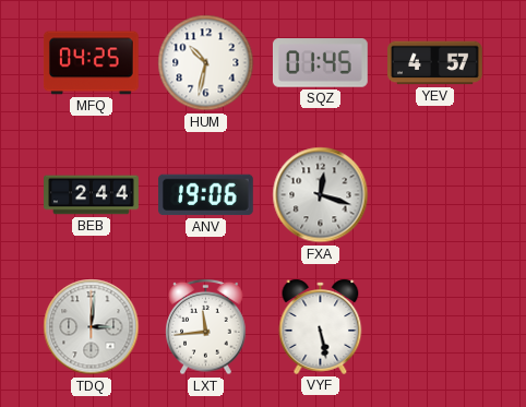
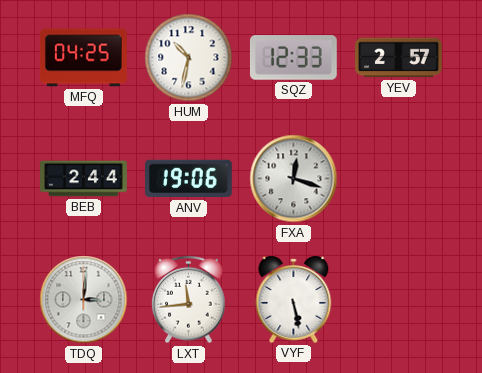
SQZ: 01:45 -> 12:33 (294, 58)
YEV: 4:57 -> 2:57 (399, 58)
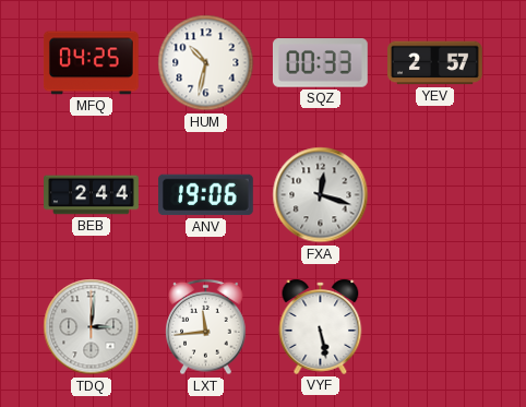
SQZ: 12:33 -> 00:33 (321, 63)
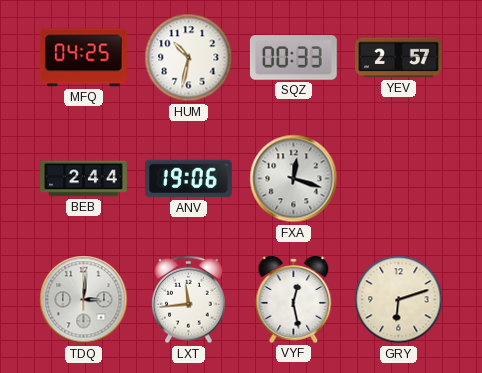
VYF: 5:28 -> 12:28 (294, 299)
GRY: none -> 6:12 (399, 300)
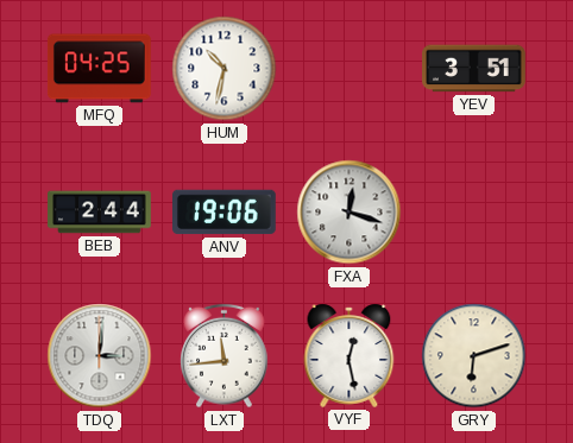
SQZ: 00:33 -> none (294, 58)
YEV: 2:57 -> 3:51 (474, 69)
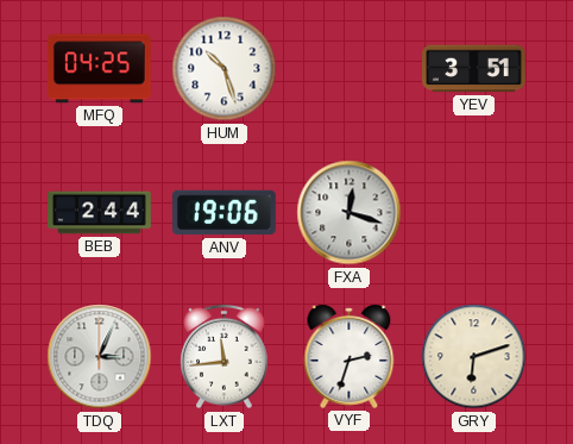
HUM: 10:32 -> 10:27 (225, 69)
TDQ: 3:01 -> 3:04 (100, 357)
VYF: 12:28 -> 2:33 (350, 356)
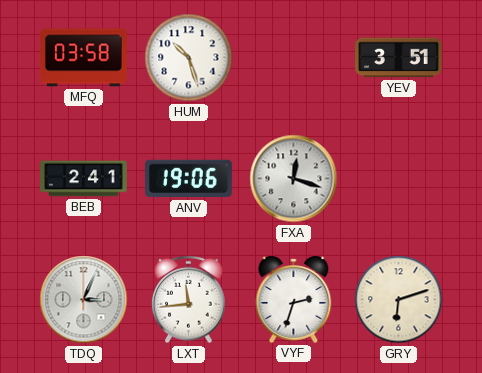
MFQ: 04:25 -> 03:58 (83, 58)
BEB: 2:44 -> 2:41 (84, 179)
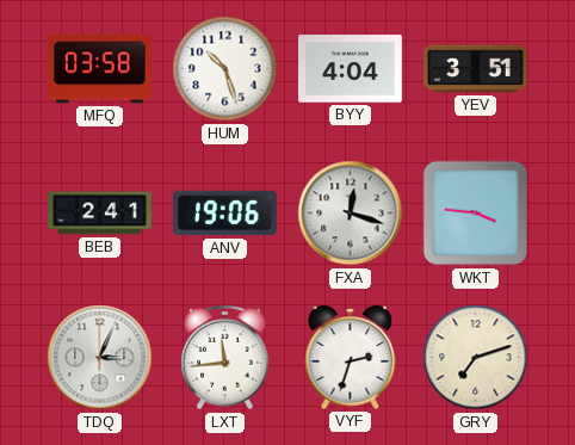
BYY: none -> 4:04 (351, 69)
WKT: none -> 3:46 (476, 214)
GRY: 6:12 -> 7:12 (476, 358)
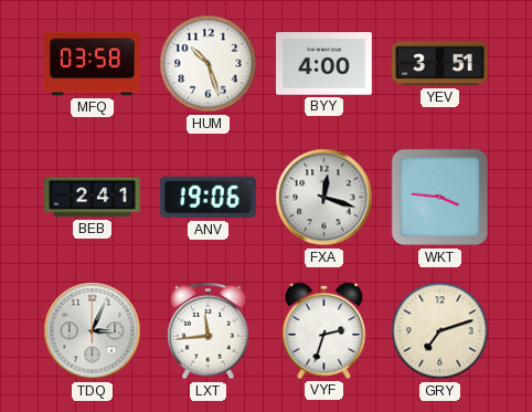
BYY: 4:04 -> 4:00 (324, 64)
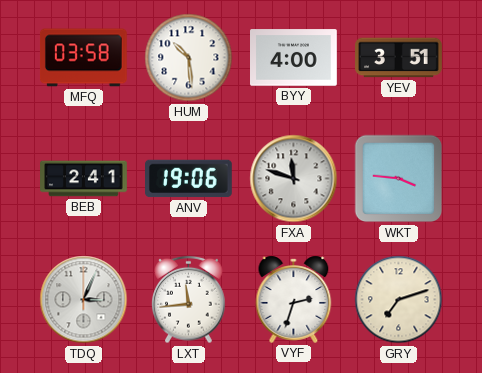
HUM: 10:27 -> 10:29 (189, 58)
FXA: 12:18 -> 11:48 (294, 179)
